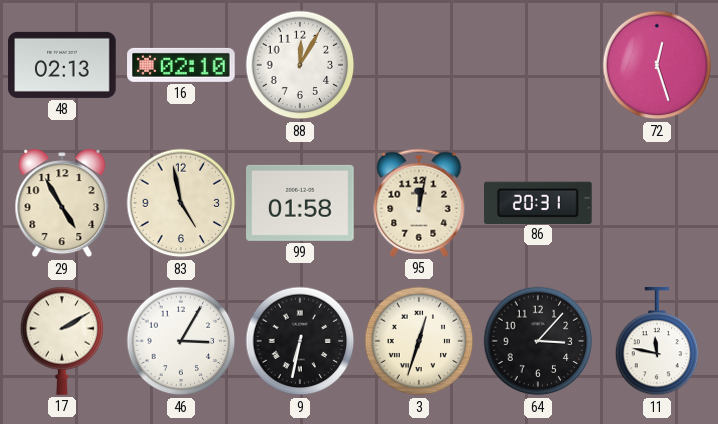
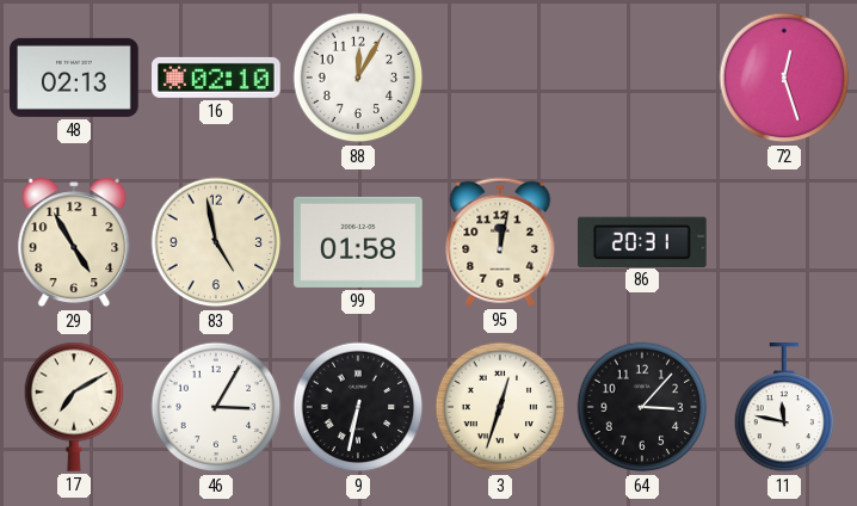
17: 2:10 -> 7:10 (74, 407)
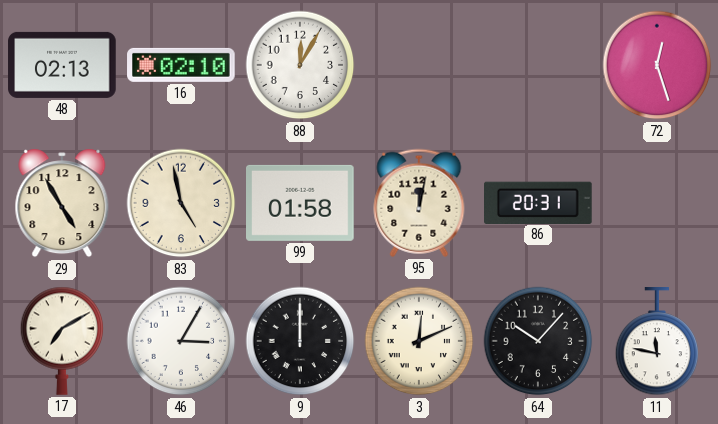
9: 6:32 -> 12:00 (300, 341)
3: 12:33 -> 12:11 (419, 341)
64: 3:07 -> 10:07 (538, 341)
